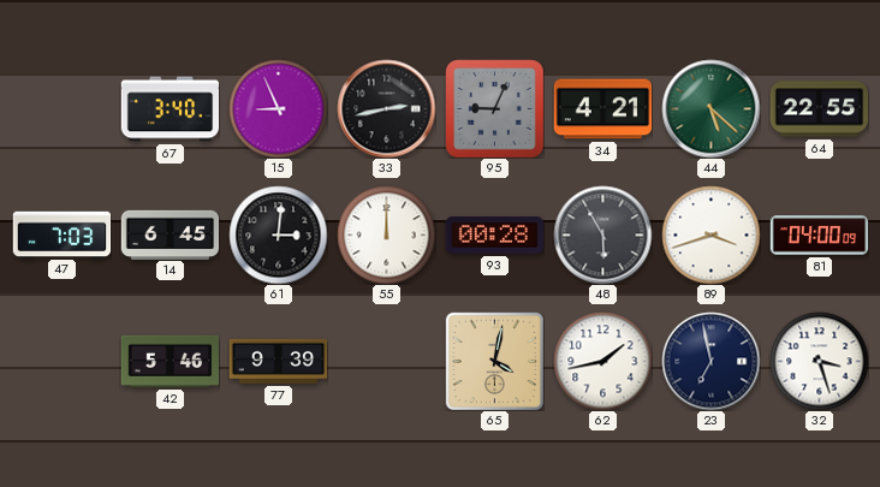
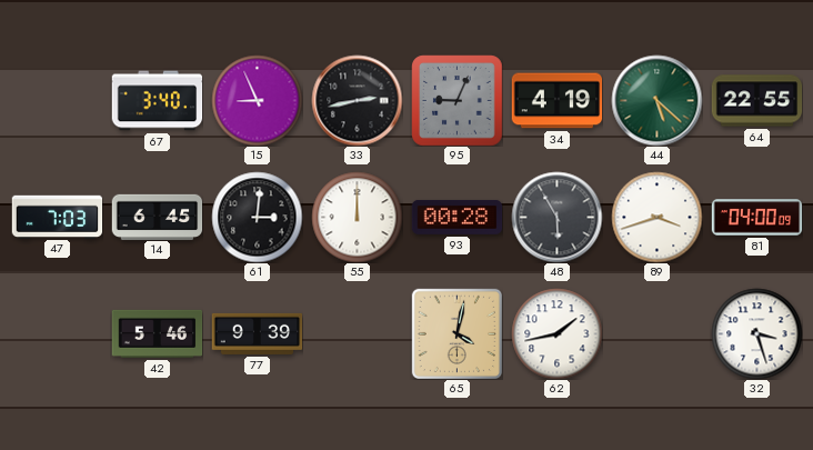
34: 4:21 -> 4:19 (556, 101)
23: 6:58 -> none (710, 361)
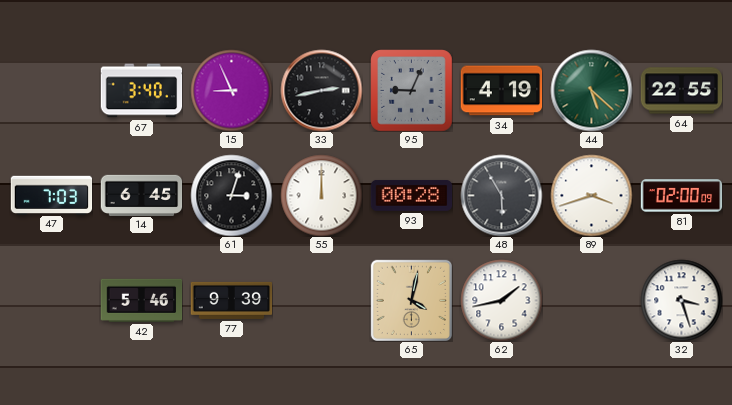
61: 3:01 -> 3:03 (231, 195)
81: 04:00 -> 02:00 (681, 196)
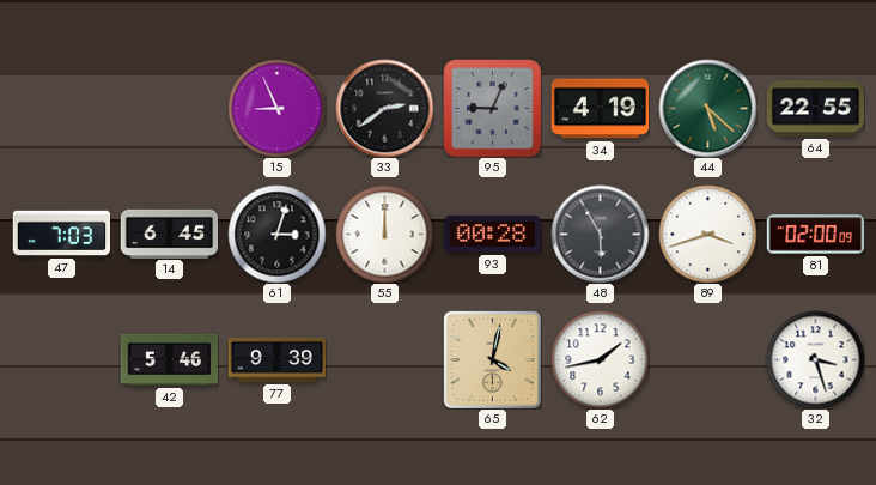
67: 3:40 -> none (141, 91)
33: 2:43 -> 2:39 (384, 108)
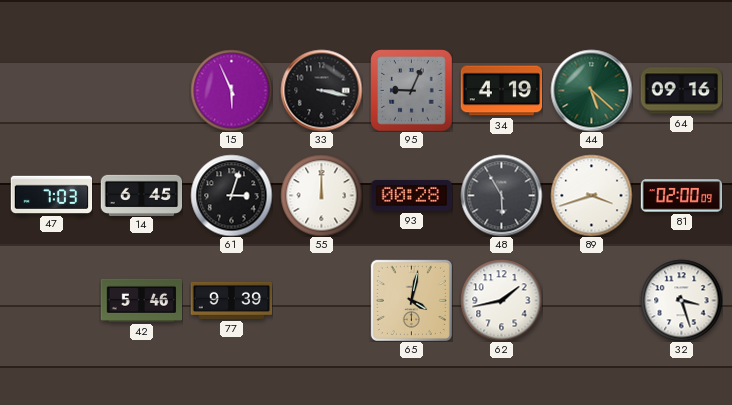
15: 8:56 -> 5:56 (231, 90)
33: 2:39 -> 3:17 (321, 90)
64: 22:55 -> 09:16 (681, 91)
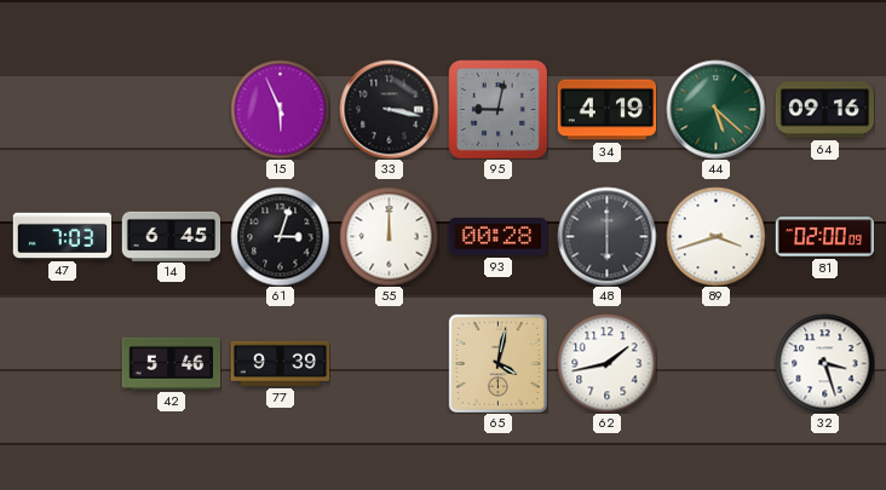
95: 9:04 -> 9:02 (497, 109)
48: 5:55 -> 6:00 (606, 236)
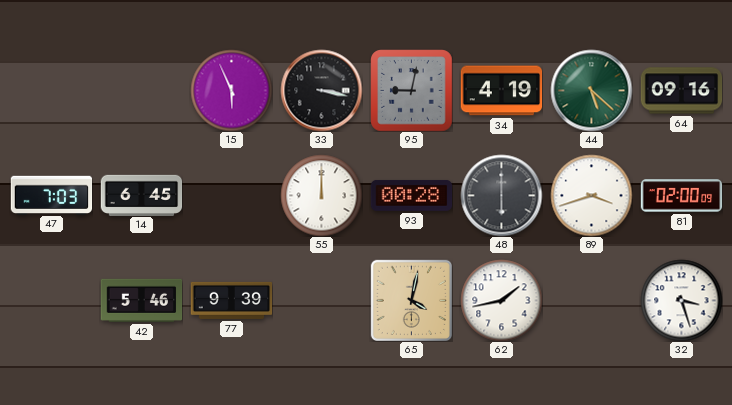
61: 3:03 -> none (280, 236)
